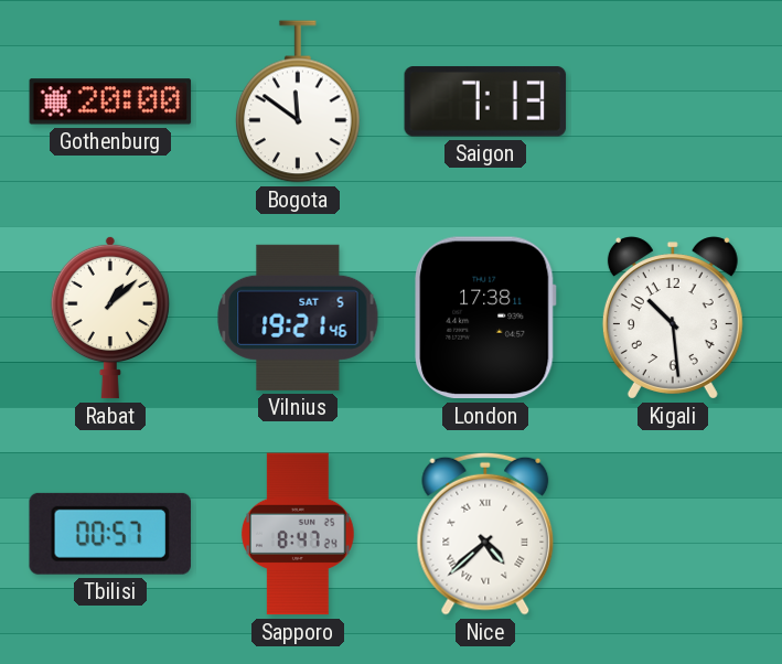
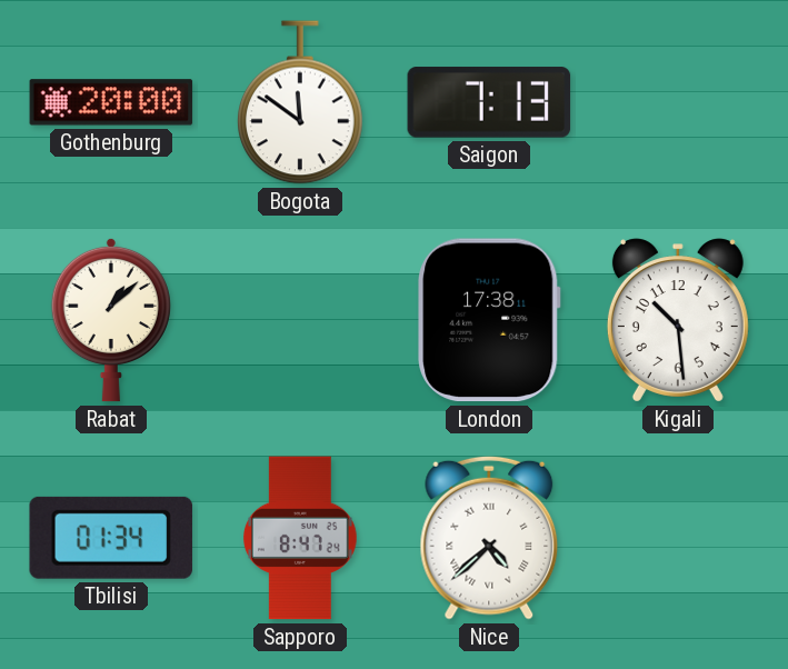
Vilnius: 19:21 -> none (298, 318)
Tbilisi: 00:57 -> 01:34 (111, 538)
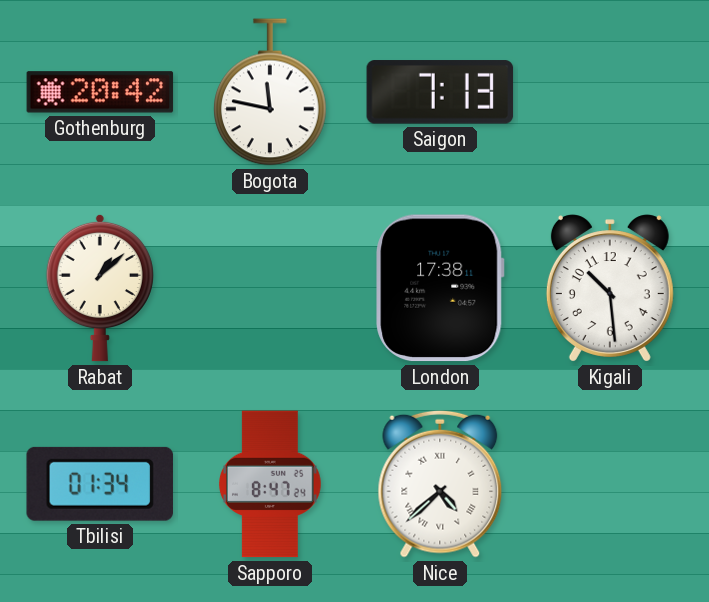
Gothenburg: 20:00 -> 20:42 (100, 92)
Bogota: 11:51 -> 11:47 (271, 92)
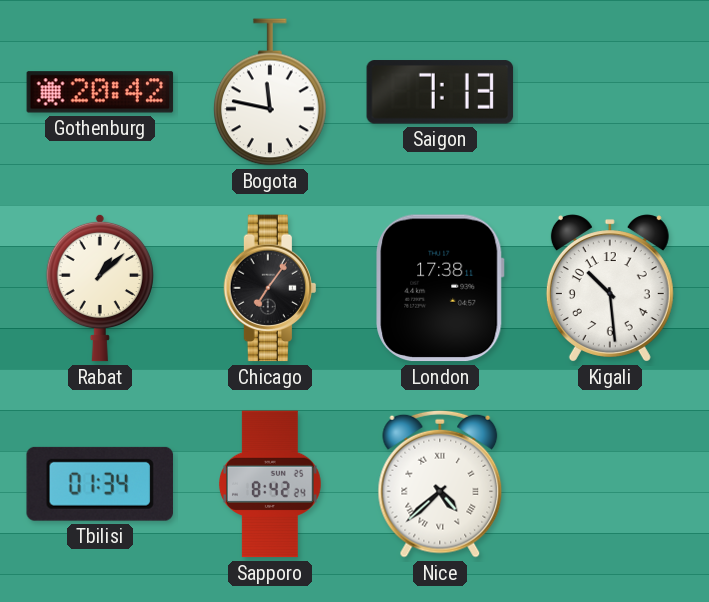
Chicago: none -> 7:06 (270, 288)
Sapporo: 8:47 -> 8:42 (271, 484)
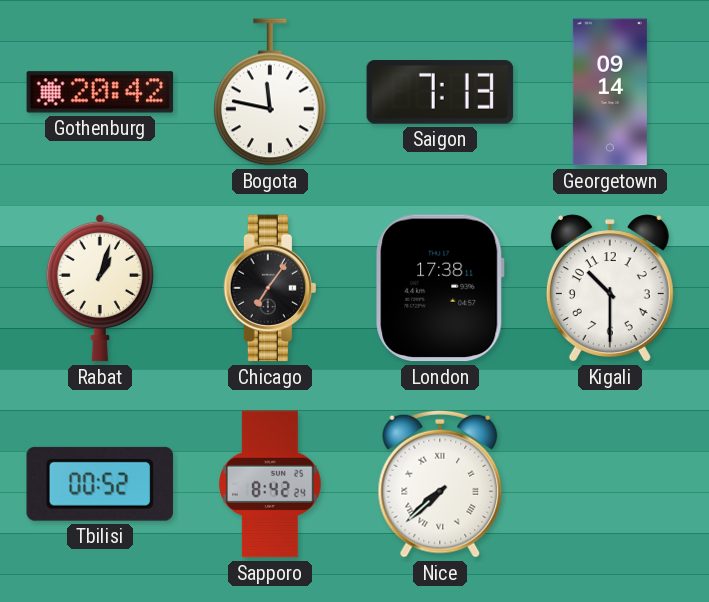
Georgetown: none -> 09:14 (610, 92)
Rabat: 1:08 -> 1:03 (100, 288)
Kigali: 10:29 -> 10:30 (610, 288)
Tbilisi: 01:34 -> 00:52 (100, 484)
Nice: 4:38 -> 7:38 (440, 484)
